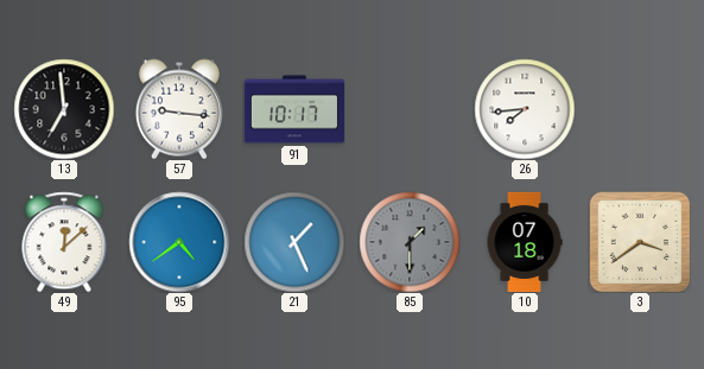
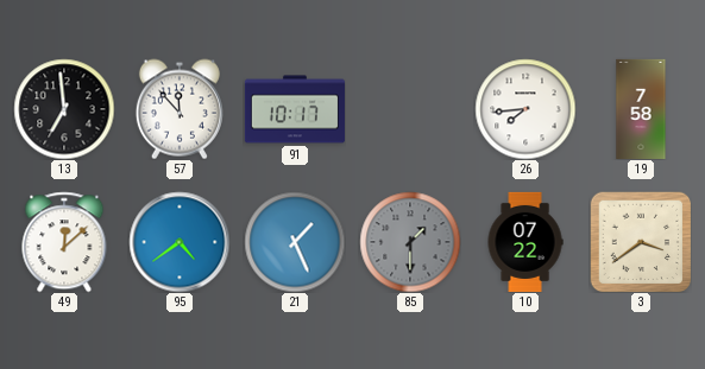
57: 9:16 -> 11:53 (180, 109)
19: none -> 7:58 (641, 109)
10: 07:18 -> 07:22 (525, 242)
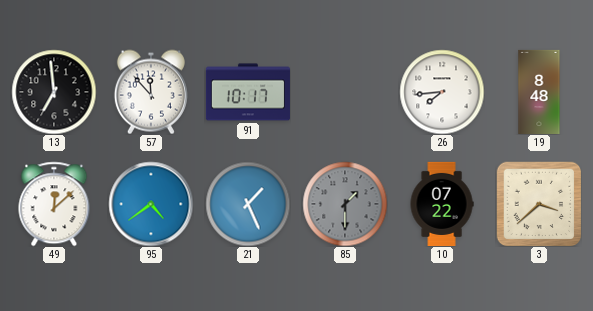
19: 7:58 -> 8:48 (539, 92)
3: 3:39 -> 3:38 (539, 204)
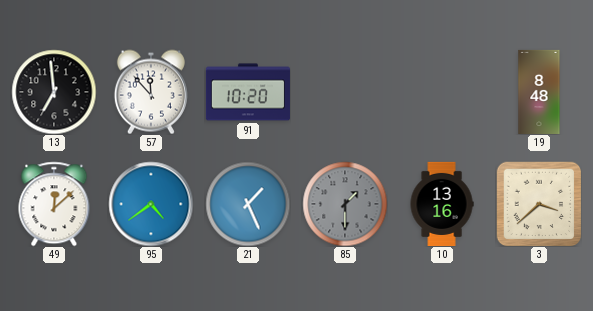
91: 10:17 -> 10:20 (248, 92)
26: 7:44 -> none (442, 92)
10: 07:22 -> 13:16 (442, 204)
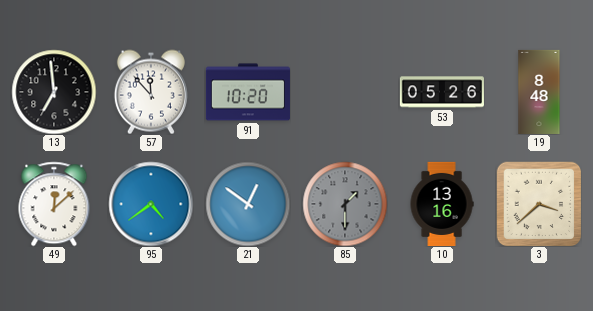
53: none -> 05:26 (442, 92)
21: 1:26 -> 12:51 (248, 204)
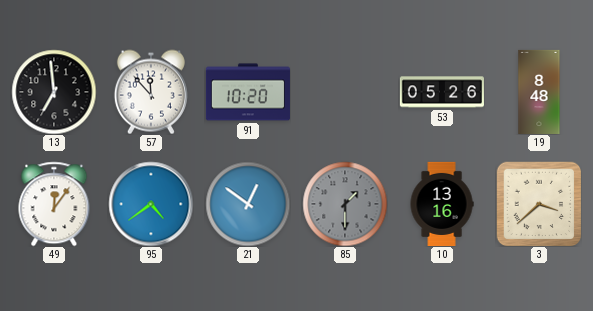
49: 12:08 -> 12:06 (54, 204)
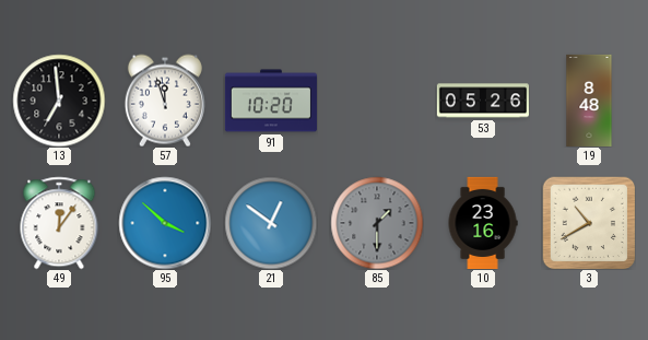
57: 11:53 -> 11:57 (165, 101)
95: 4:39 -> 3:52 (165, 223)
10: 13:16 -> 23:16 (483, 223)
3: 3:38 -> 10:40 (589, 223)
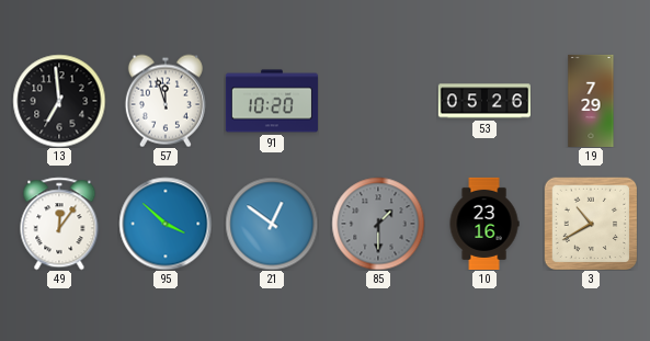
19: 8:48 -> 7:29 (591, 101)
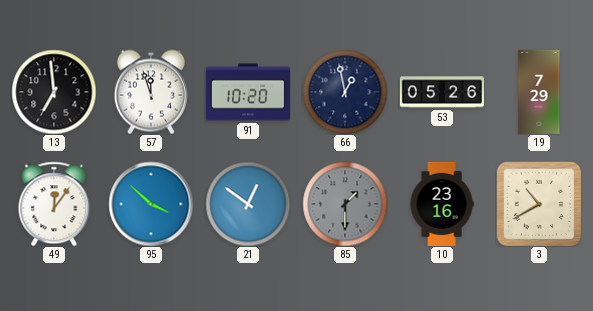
66: none -> 12:58 (345, 92)
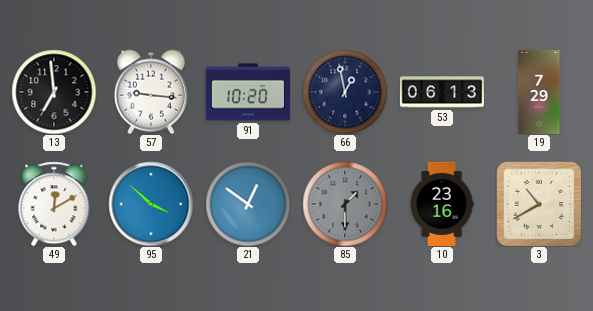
57: 11:57 -> 9:16 (151, 92)
53: 05:26 -> 06:13 (442, 92)
49: 12:06 -> 12:10 (54, 204)
